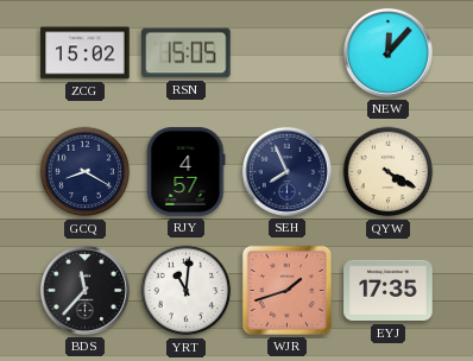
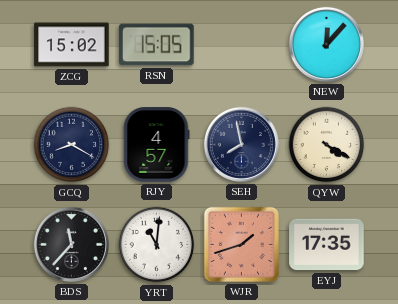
SEH: 7:56 -> 7:58 (241, 144)
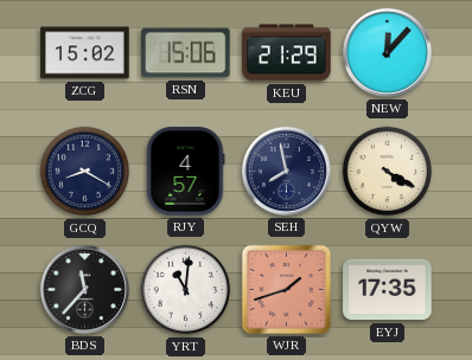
RSN: 15:05 -> 15:06 (186, 53)
KEU: none -> 21:29 (287, 53)
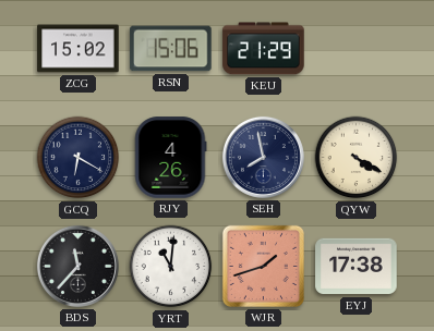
NEW: 12:07 -> none (387, 52)
GCQ: 8:20 -> 6:20 (79, 158)
RJY: 4:57 -> 4:26 (170, 158)
EYJ: 17:35 -> 17:38 (357, 267)
